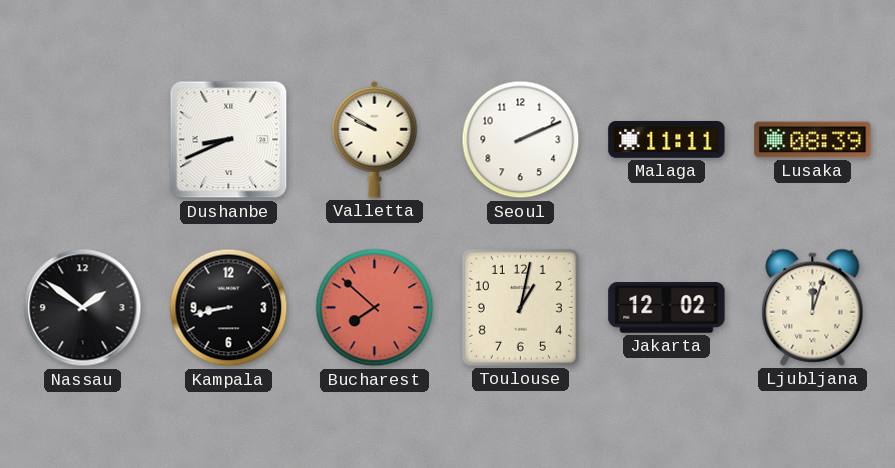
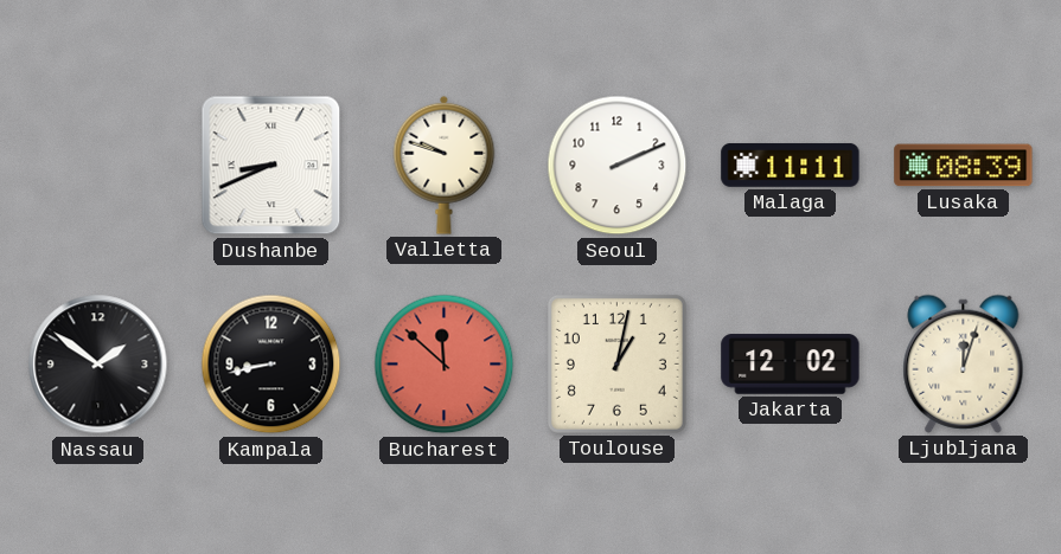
Valletta: 9:50 -> 9:48 (445, 165)
Bucharest: 7:52 -> 11:52 (445, 365)
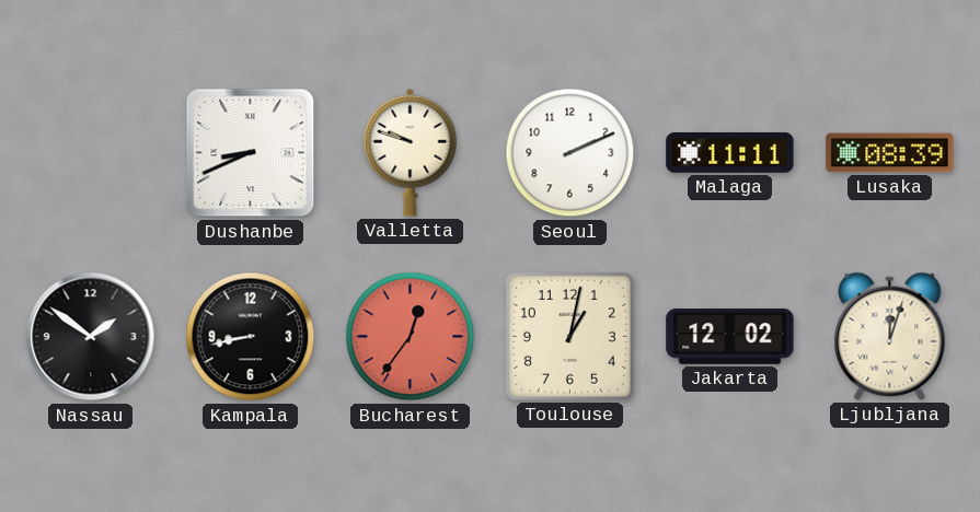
Bucharest: 11:52 -> 12:36 (411, 337)
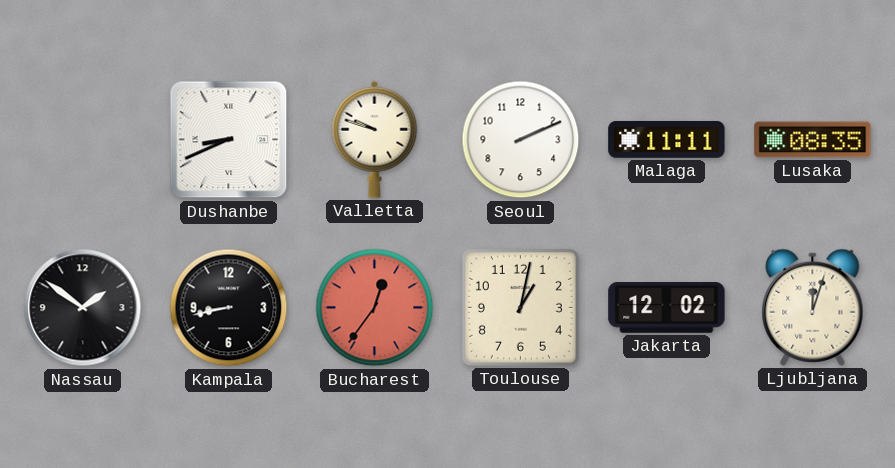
Lusaka: 08:39 -> 08:35 (813, 140)
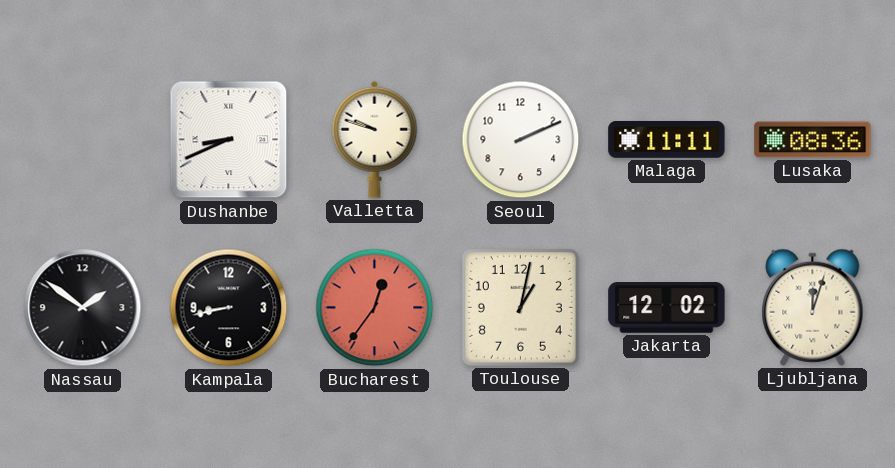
Lusaka: 08:35 -> 08:36 (813, 140)
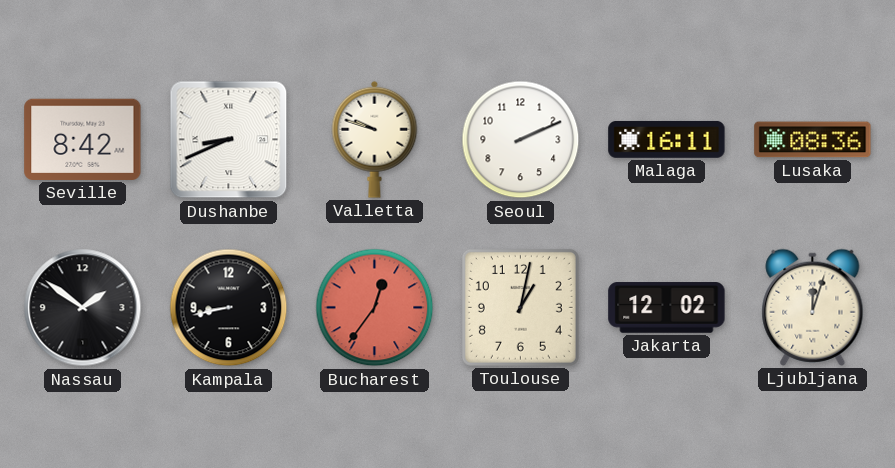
Seville: none -> 8:42 (83, 139)
Malaga: 11:11 -> 16:11 (667, 139)
